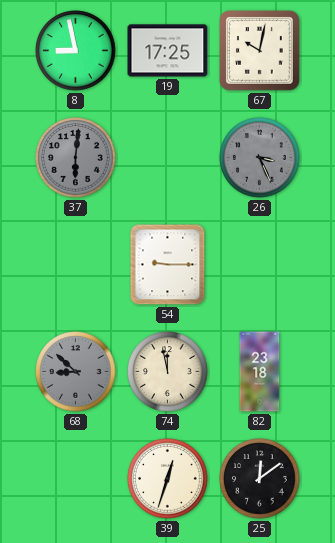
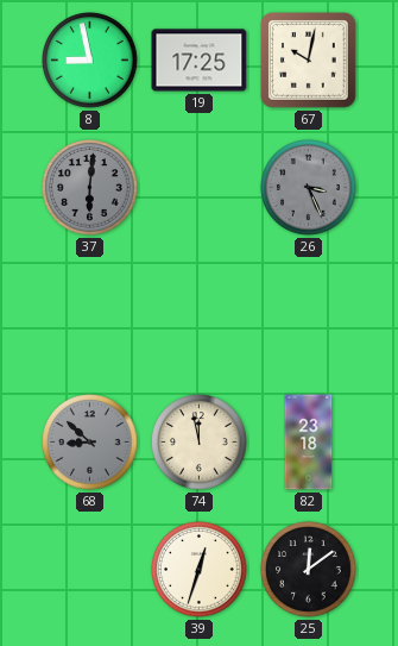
54: 9:15 -> none (168, 265)
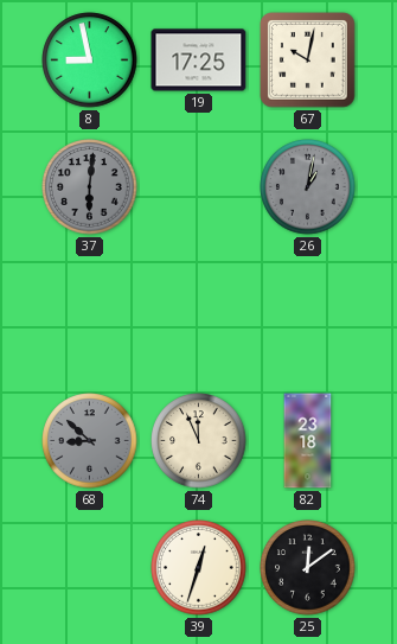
26: 3:26 -> 1:02 (308, 187)
74: 11:58 -> 11:56 (199, 441)
